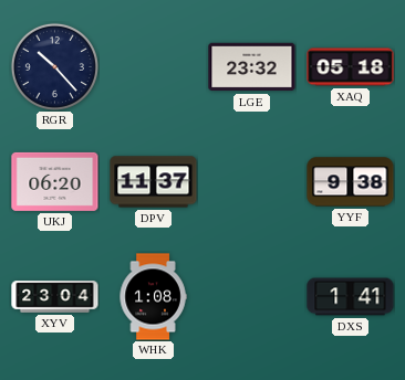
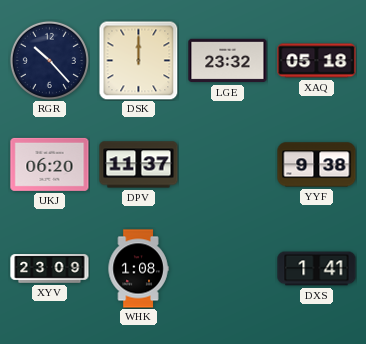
DSK: none -> 12:00 (138, 60)
XYV: 23:04 -> 23:09 (50, 269)
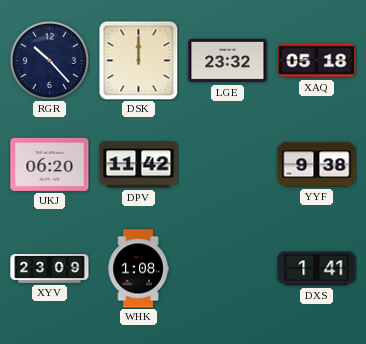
DPV: 11:37 -> 11:42 (139, 165)
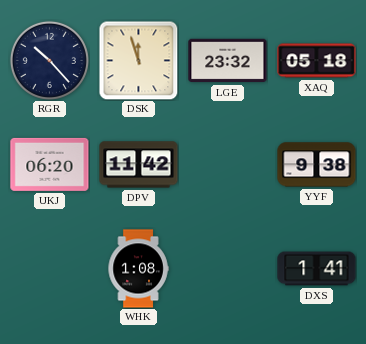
DSK: 12:00 -> 11:57 (138, 60)
XYV: 23:09 -> none (50, 269)
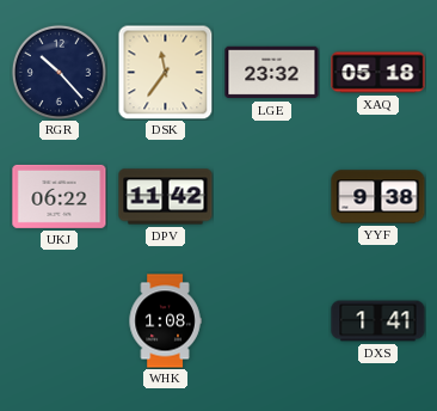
DSK: 11:57 -> 11:36 (165, 72)
UKJ: 06:20 -> 06:22 (60, 196)
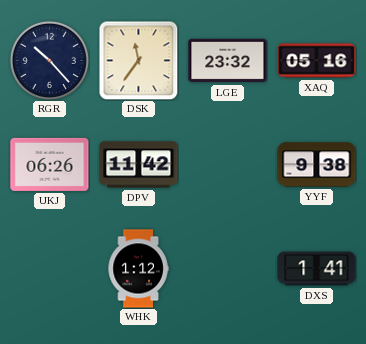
XAQ: 05:18 -> 05:16 (317, 61)
UKJ: 06:22 -> 06:26 (50, 164)
WHK: 1:08 -> 1:12 (138, 269)
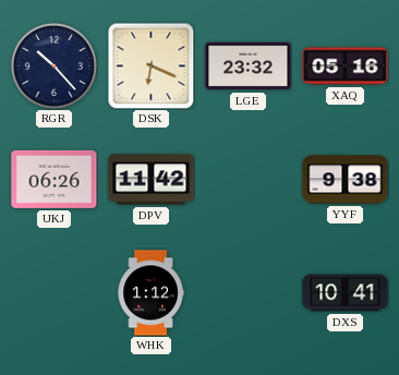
DSK: 11:36 -> 6:19 (150, 65)
DXS: 1:41 -> 10:41 (346, 293)
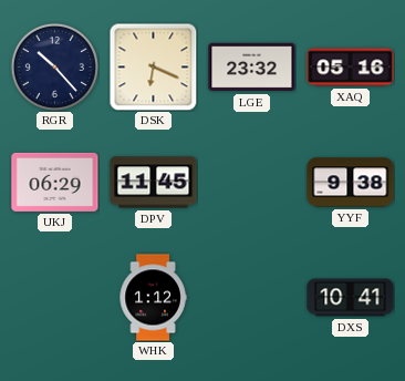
UKJ: 06:26 -> 06:29 (55, 182)
DPV: 11:42 -> 11:45 (154, 183)
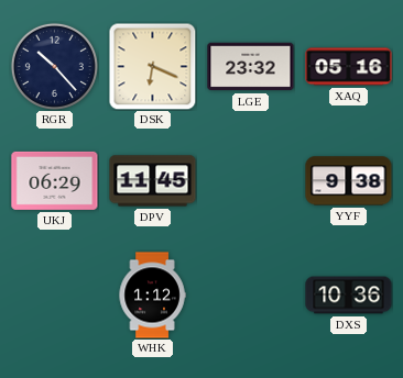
DXS: 10:41 -> 10:36 (349, 296)
